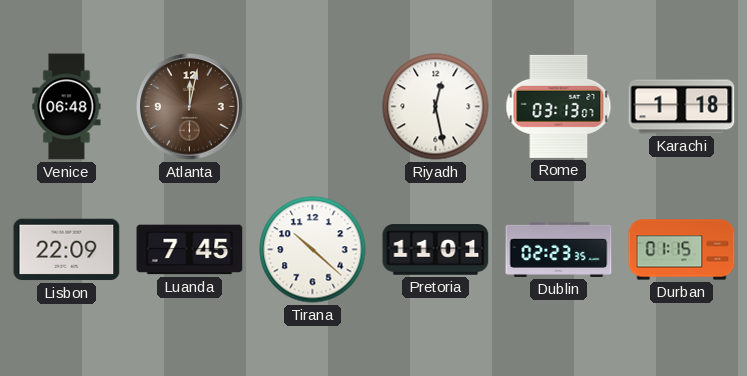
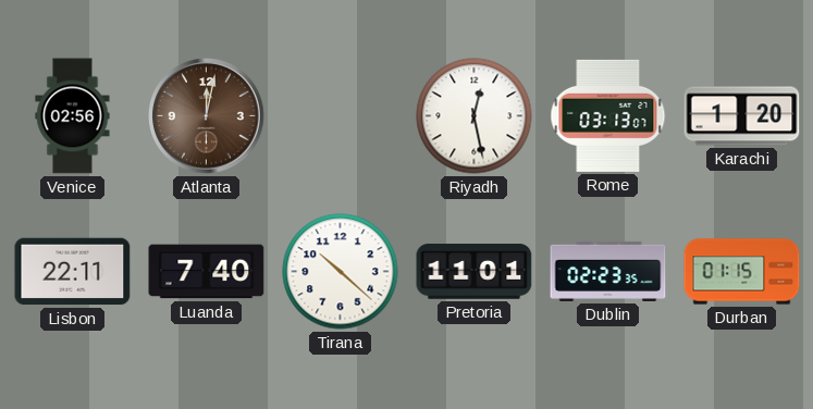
Venice: 06:48 -> 02:56 (73, 116)
Karachi: 1:18 -> 1:20 (742, 116)
Lisbon: 22:09 -> 22:11 (73, 272)
Luanda: 7:45 -> 7:40 (207, 272)
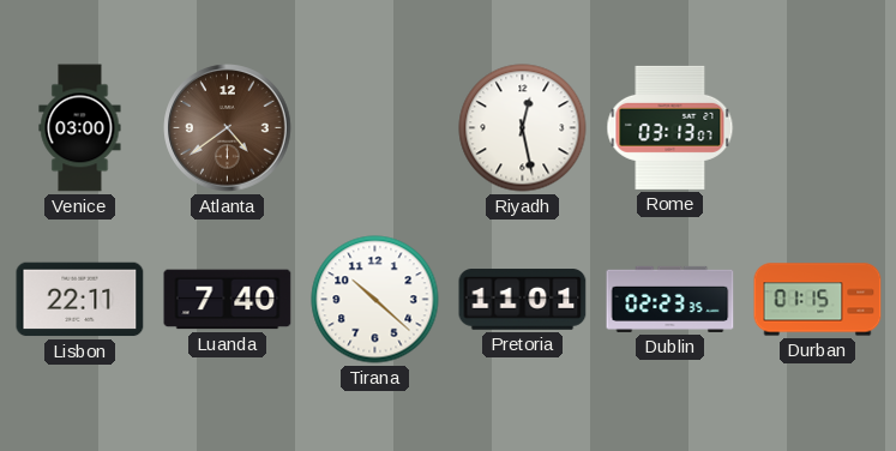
Venice: 02:56 -> 03:00 (80, 128)
Atlanta: 12:02 -> 4:39 (228, 128)
Karachi: 1:20 -> none (742, 116)
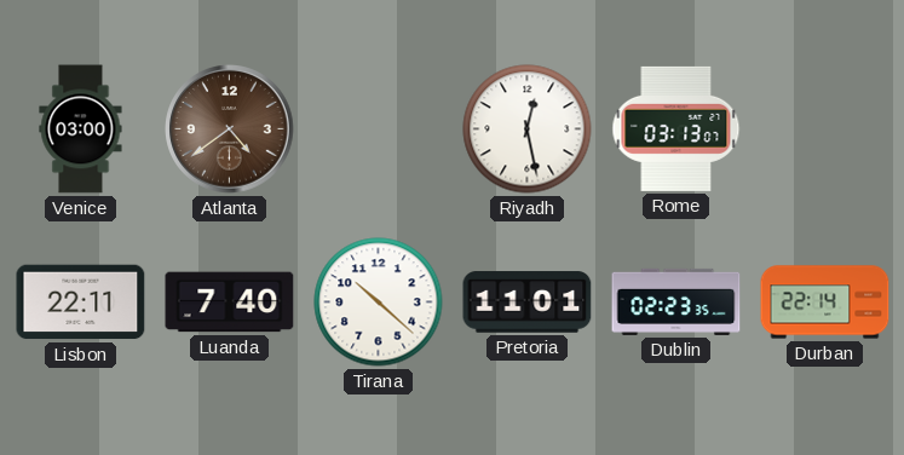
Durban: 01:15 -> 22:14 (825, 303)
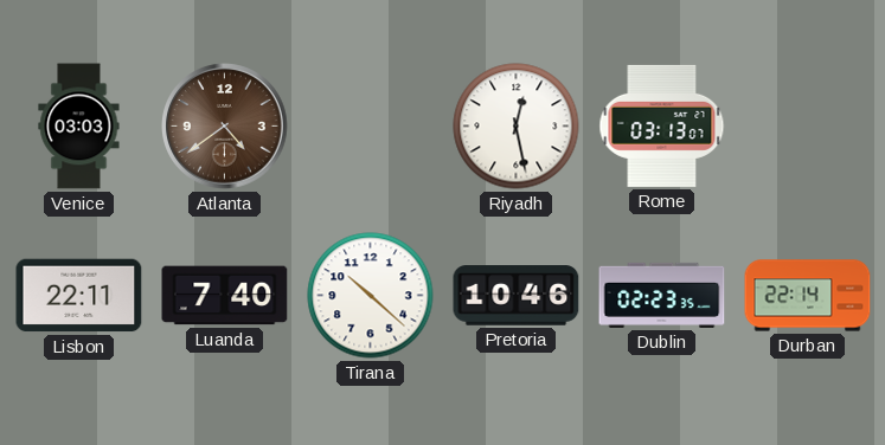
Venice: 03:00 -> 03:03 (79, 127)
Pretoria: 11:01 -> 10:46 (517, 296)
